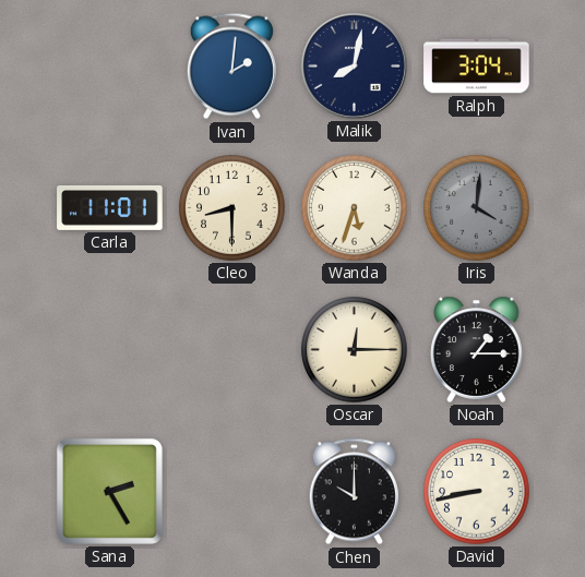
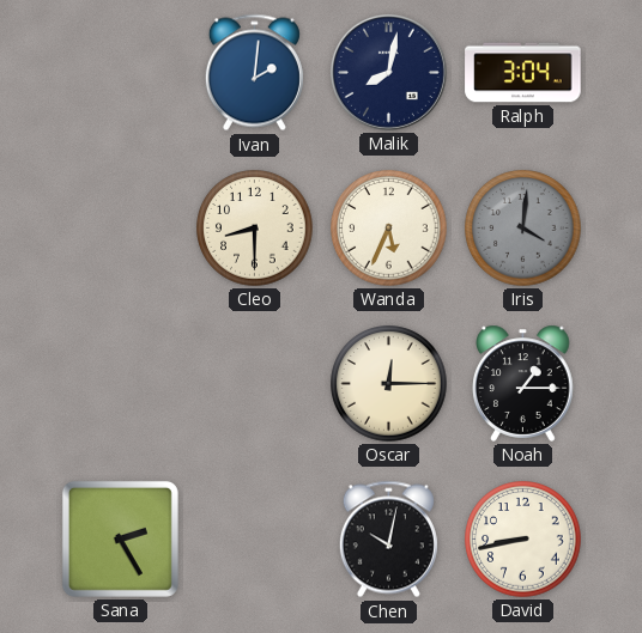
Carla: 11:01 -> none (110, 207)
Wanda: 5:33 -> 5:34 (389, 229)
Chen: 10:00 -> 10:02 (388, 540)
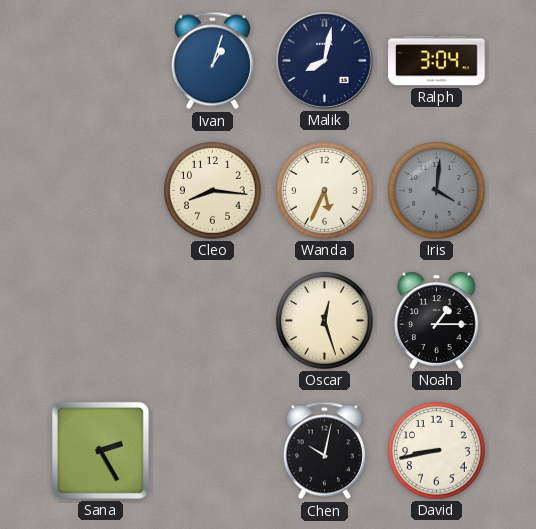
Ivan: 2:01 -> 1:03 (212, 61)
Cleo: 8:30 -> 8:16 (213, 191)
Oscar: 12:15 -> 12:27 (325, 321)
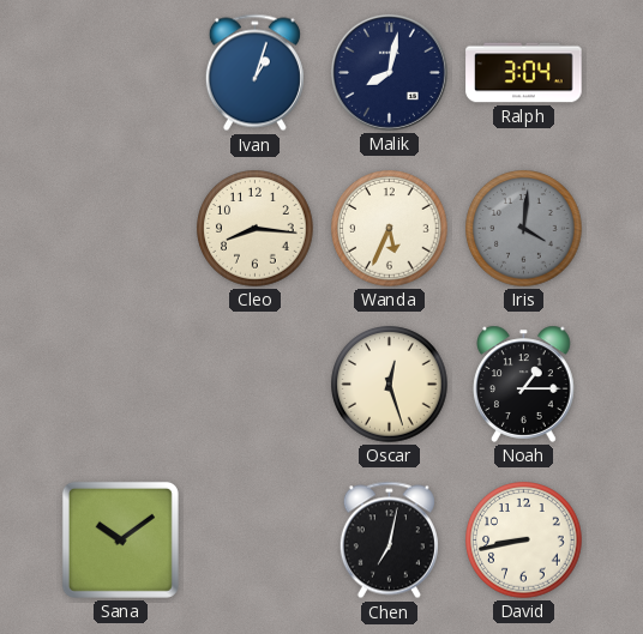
Sana: 2:25 -> 10:09 (120, 539)
Chen: 10:02 -> 7:02 (389, 541)
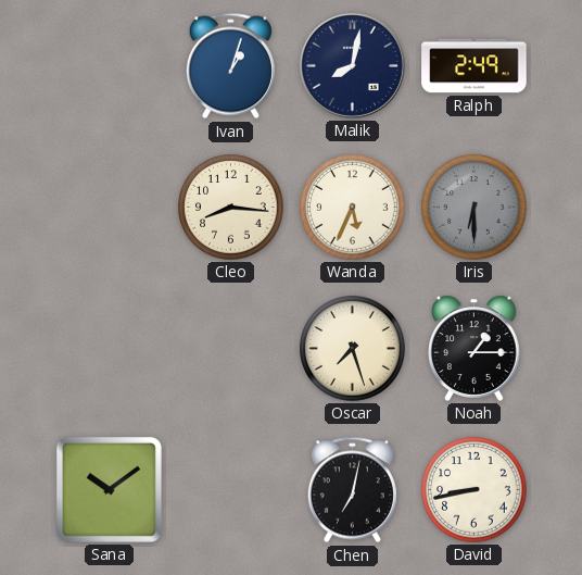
Ralph: 3:04 -> 2:49 (475, 66)
Iris: 4:01 -> 6:30 (475, 208)
Oscar: 12:27 -> 7:27 (353, 349)
